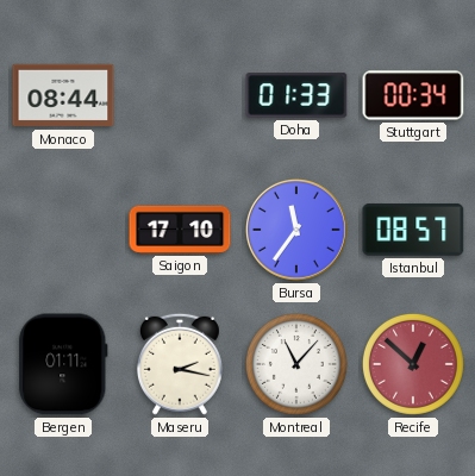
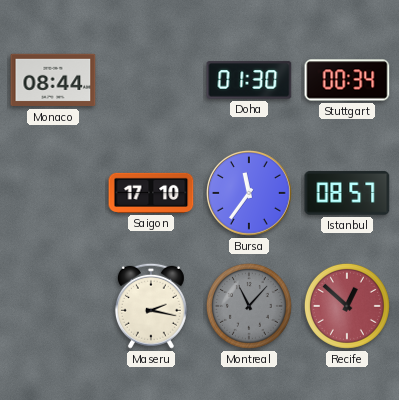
Doha: 01:33 -> 01:30 (249, 80)
Bergen: 01:11 -> none (63, 364)
Montreal dial: white -> grey (249, 306)
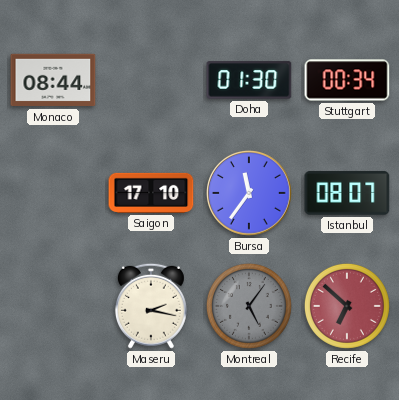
Istanbul: 08:57 -> 08:07 (347, 193)
Montreal: 11:07 -> 5:06 (249, 306)
Recife: 12:52 -> 6:52 (347, 306)
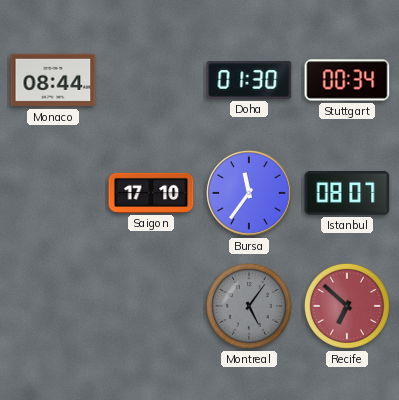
Maseru: 2:17 -> none (151, 306)
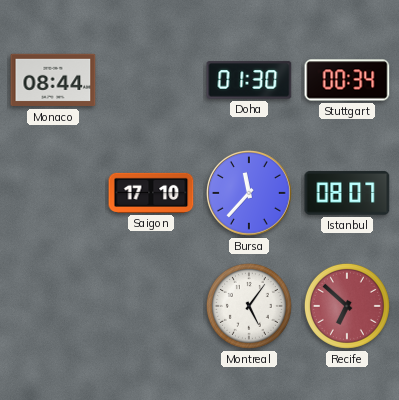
Bursa: 11:36 -> 11:37 (249, 193)
Montreal dial: grey -> white (249, 306)
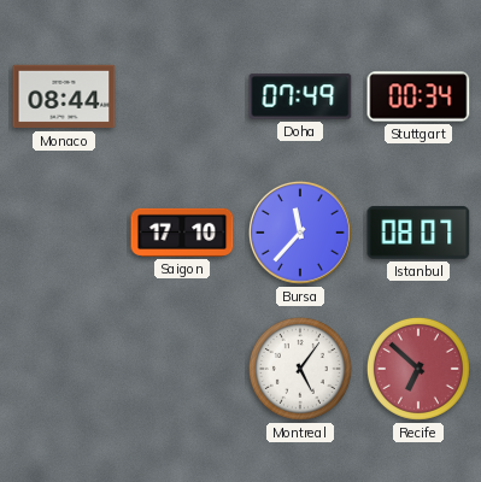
Doha: 01:30 -> 07:49 (300, 96)
